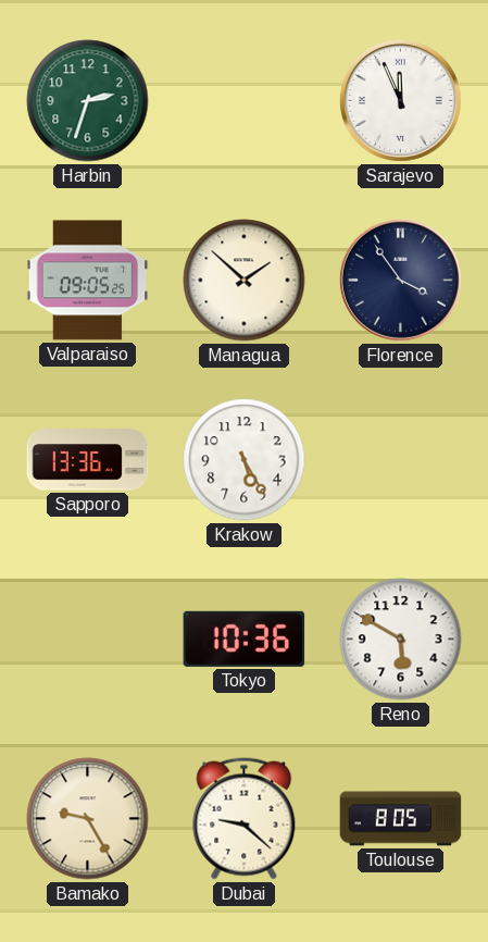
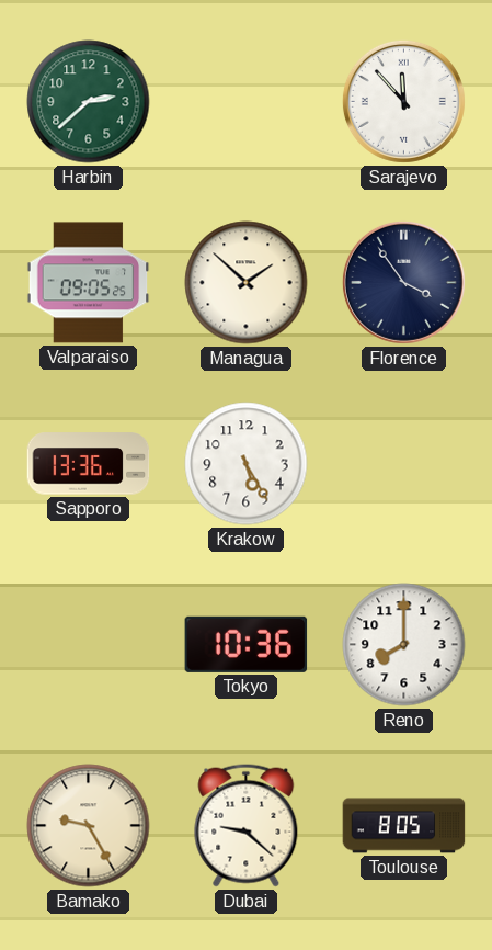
Harbin: 2:33 -> 2:38 (89, 102)
Sarajevo: 11:56 -> 11:53 (403, 101)
Reno: 5:50 -> 8:00 (404, 645)
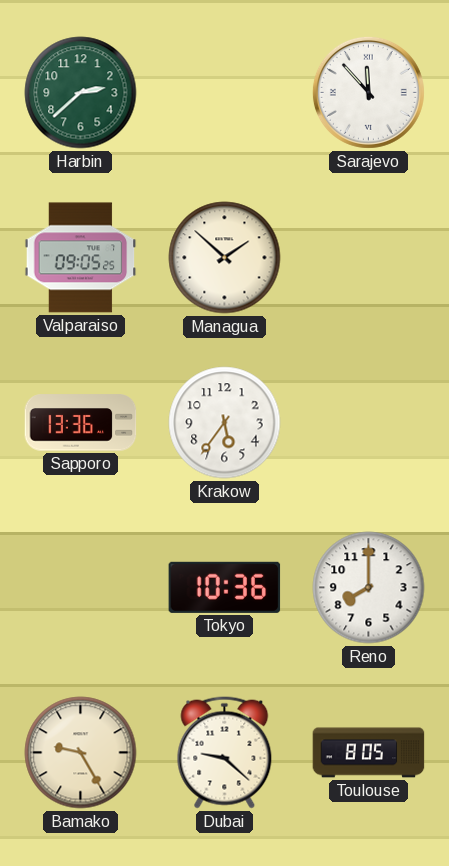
Florence: 3:54 -> none (403, 282)
Krakow: 5:25 -> 5:36 (225, 423)
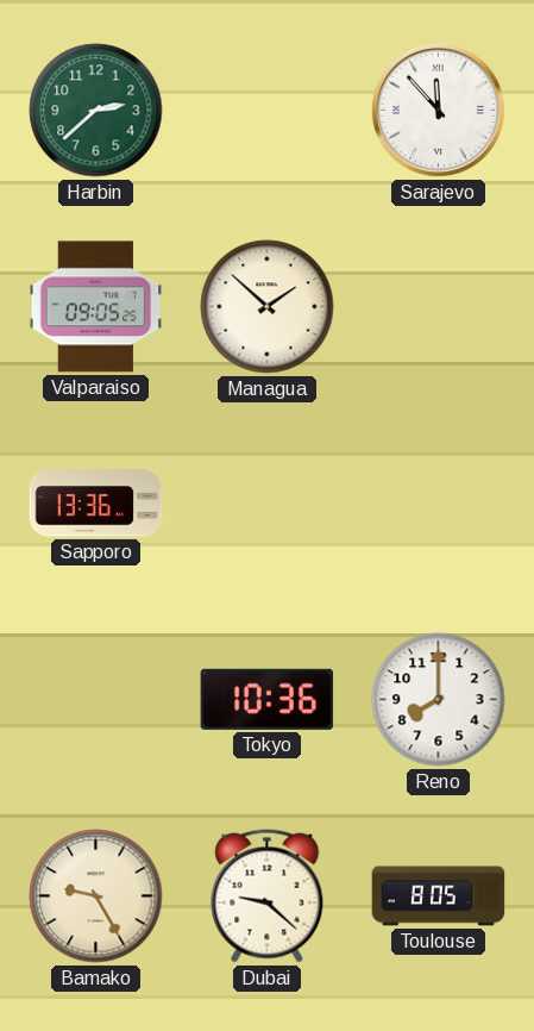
Krakow: 5:36 -> none (225, 423)
